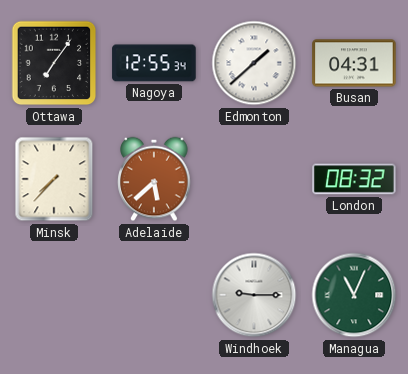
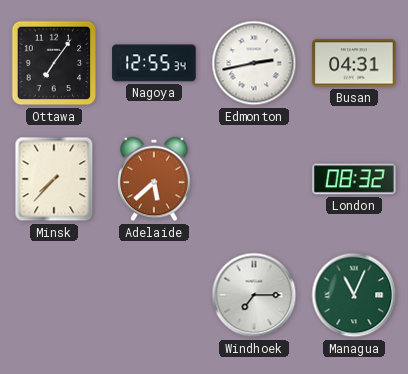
Edmonton: 1:38 -> 2:43 (254, 63)
Windhoek: 9:15 -> 7:15 (254, 295)
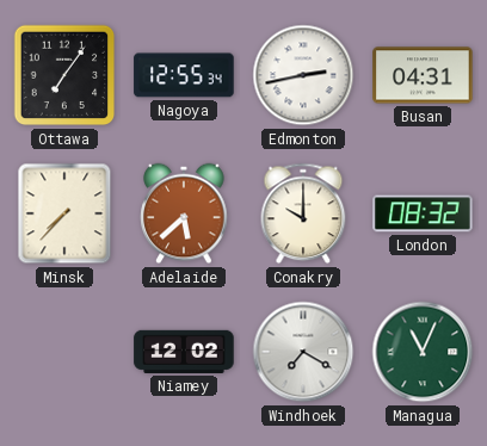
Conakry: none -> 10:00 (303, 213)
Niamey: none -> 12:02 (184, 352)
Windhoek: 7:15 -> 7:20 (303, 352)
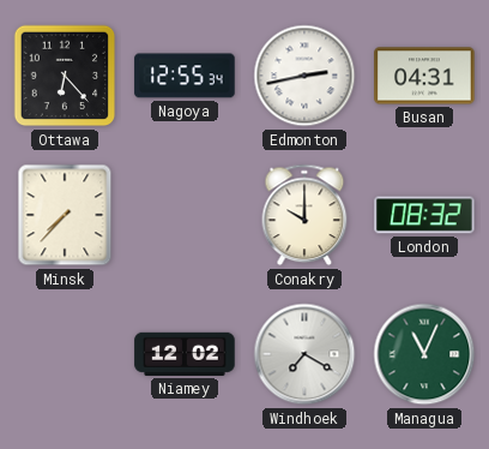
Ottawa: 7:06 -> 6:23 (65, 76)
Adelaide: 5:38 -> none (184, 213)
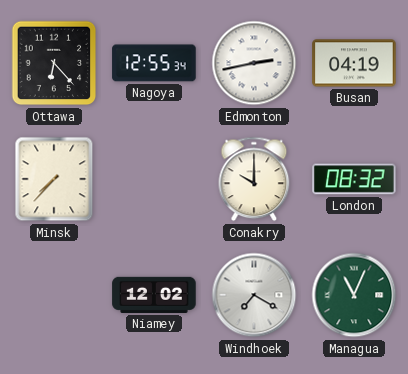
Busan: 04:31 -> 04:19 (354, 63)
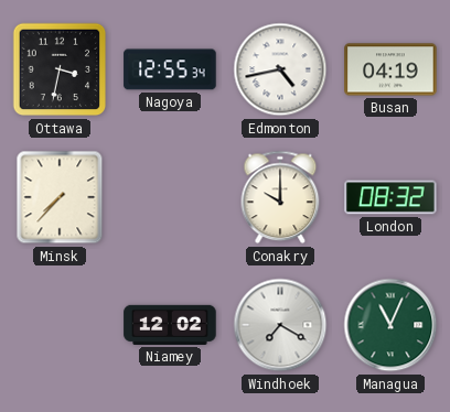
Ottawa: 6:23 -> 3:32 (60, 69)
Edmonton: 2:43 -> 4:43 (280, 69)
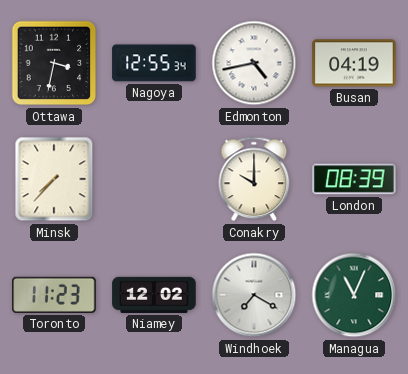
London: 08:32 -> 08:39 (354, 179)
Toronto: none -> 11:23 (54, 295)
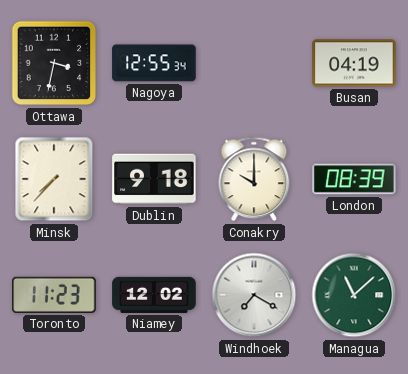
Edmonton: 4:43 -> none (254, 63)
Dublin: none -> 9:18 (154, 179)
Managua: 11:04 -> 11:08 (354, 295)
